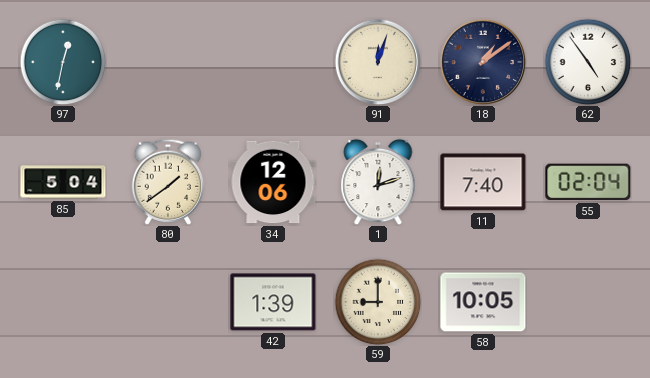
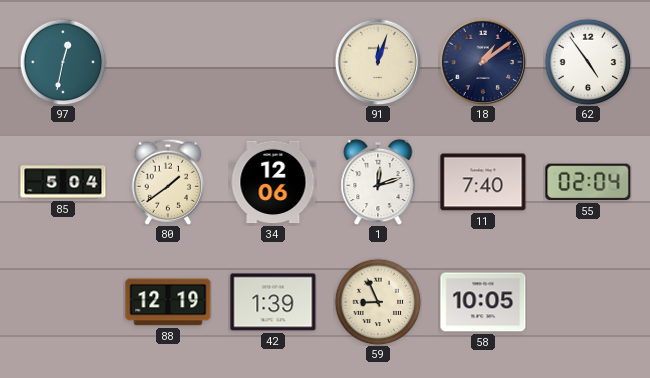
88: none -> 12:19 (168, 302)
59: 9:00 -> 8:56 (378, 302)
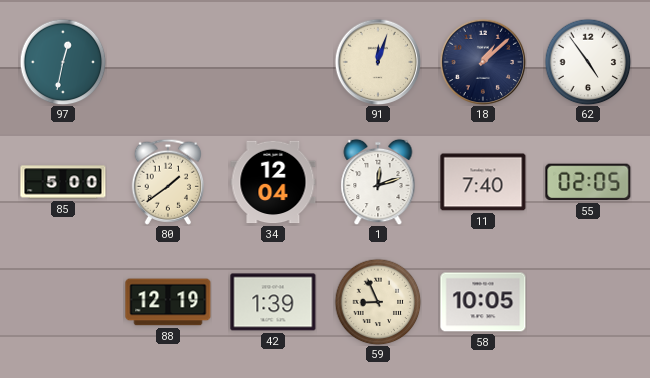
18: 1:09 -> 1:08 (483, 62)
85: 5:04 -> 5:00 (63, 182)
34: 12:06 -> 12:04 (273, 182)
55: 02:04 -> 02:05 (588, 182)
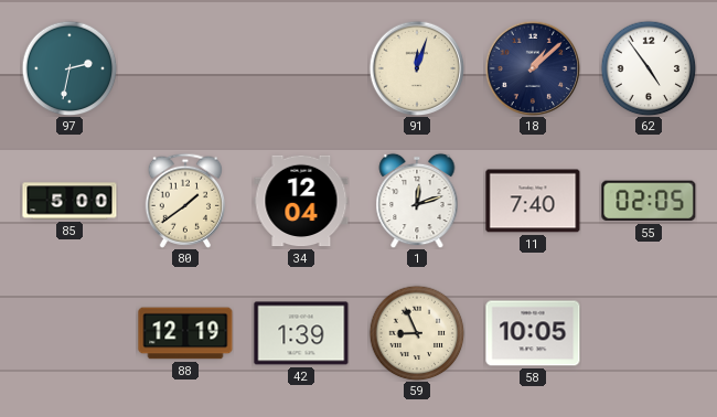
97: 12:32 -> 2:32 (69, 68)
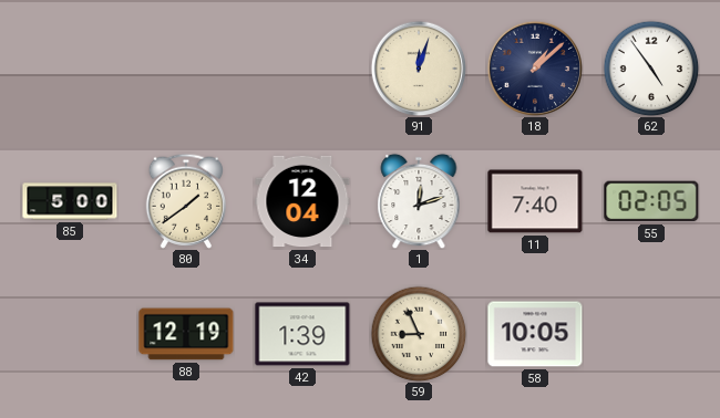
97: 2:32 -> none (69, 68)
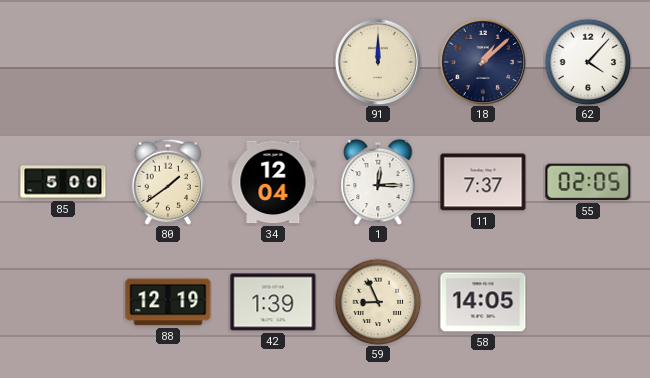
91: 12:03 -> 12:00 (378, 62)
62: 4:54 -> 4:07 (588, 62)
1: 12:12 -> 12:15 (378, 182)
11: 7:40 -> 7:37 (483, 182)
58: 10:05 -> 14:05 (483, 302)
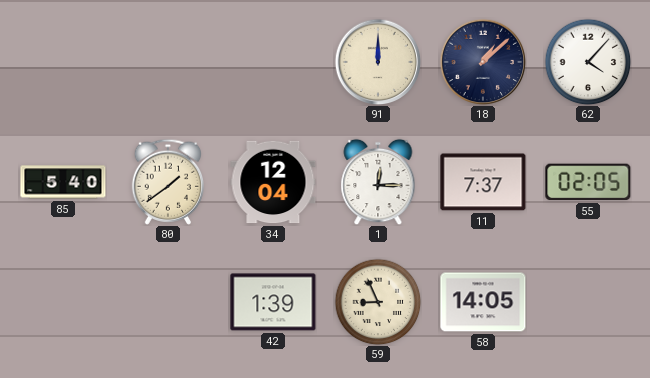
85: 5:00 -> 5:40 (63, 182)
88: 12:19 -> none (168, 302)
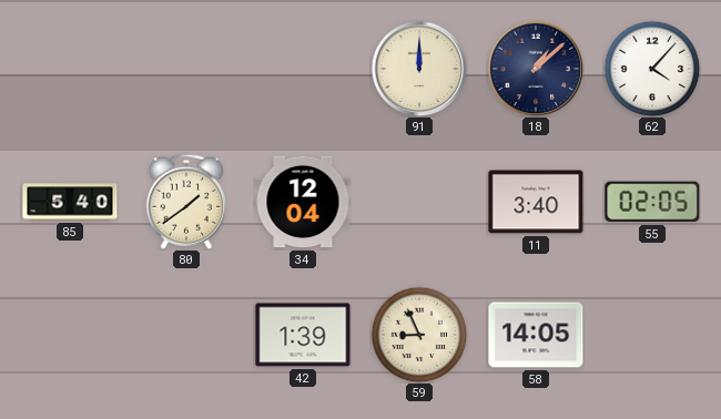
1: 12:15 -> none (378, 182)
11: 7:37 -> 3:40 (536, 202)
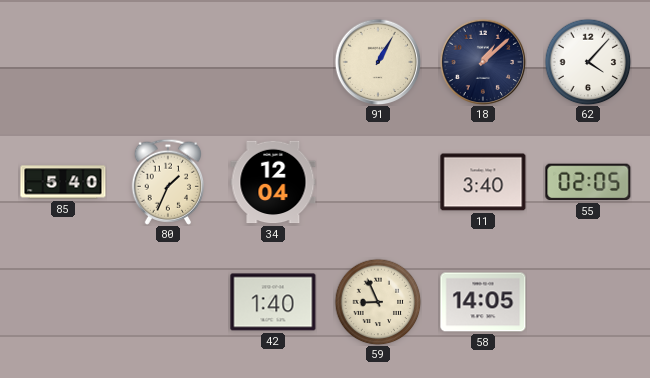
91: 12:00 -> 1:05 (378, 62)
80: 1:39 -> 1:34 (167, 182)
42: 1:39 -> 1:40 (273, 302)
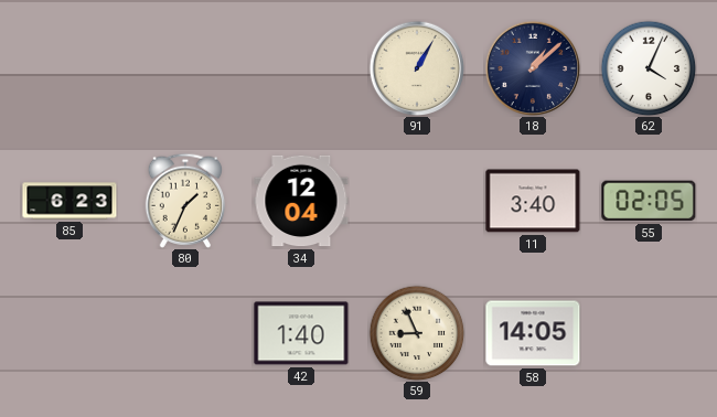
62: 4:07 -> 4:04 (649, 68)
85: 5:40 -> 6:23 (69, 201)
